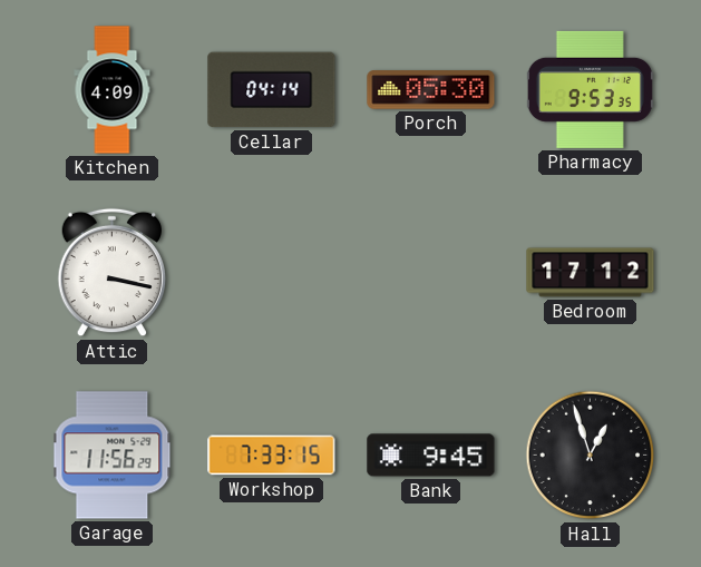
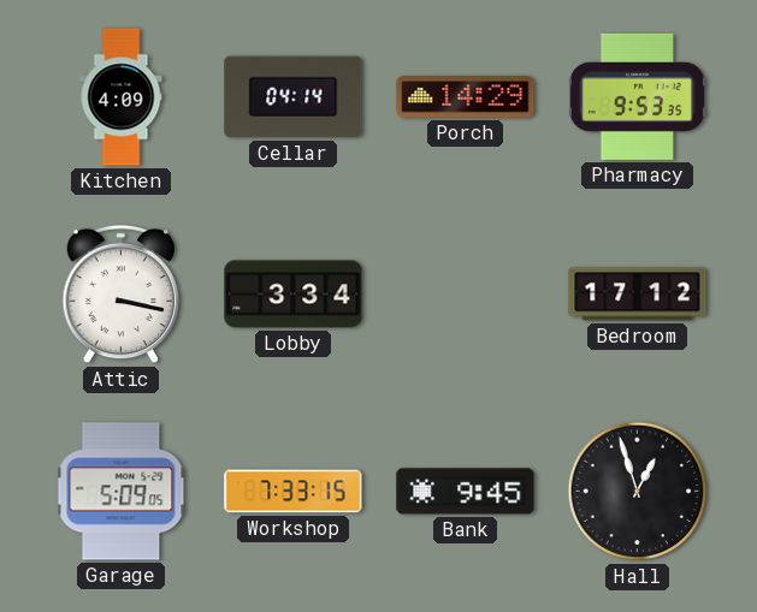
Porch: 05:30 -> 14:29 (466, 97)
Lobby: none -> 3:34 (294, 295)
Garage: 11:56 -> 5:09 (122, 492)
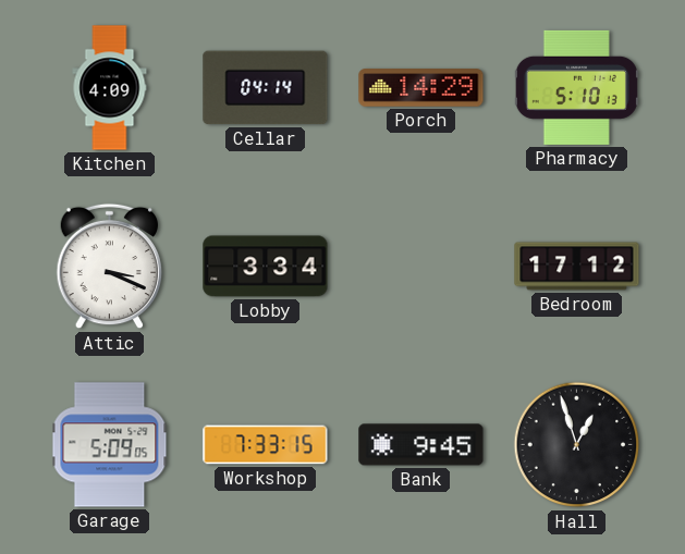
Pharmacy: 9:53 -> 5:10 (576, 87)
Attic: 3:17 -> 3:19 (110, 267)
